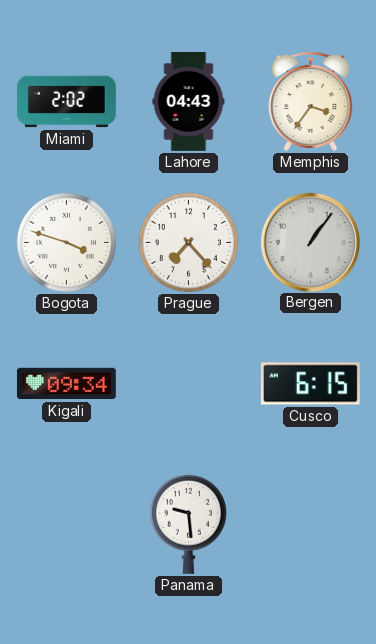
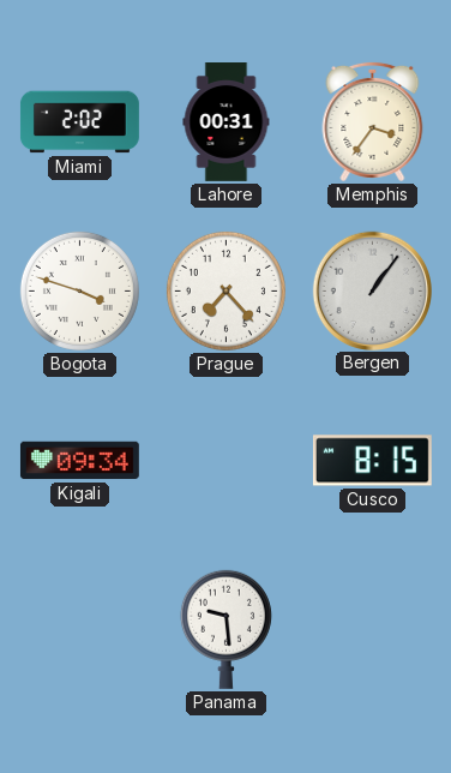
Lahore: 04:43 -> 00:31 (227, 122)
Cusco: 6:15 -> 8:15 (372, 461)
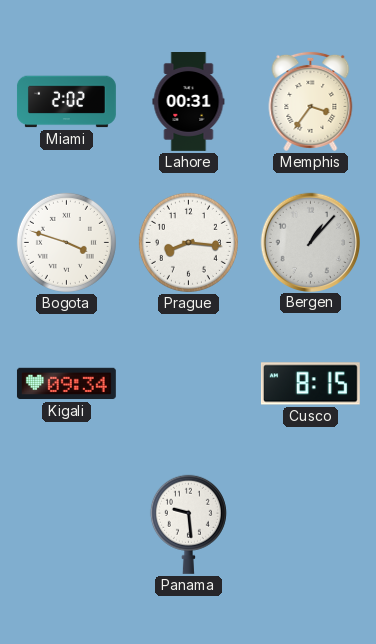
Prague: 7:23 -> 8:16 (188, 242)
Bergen: 1:06 -> 1:07 (310, 242)
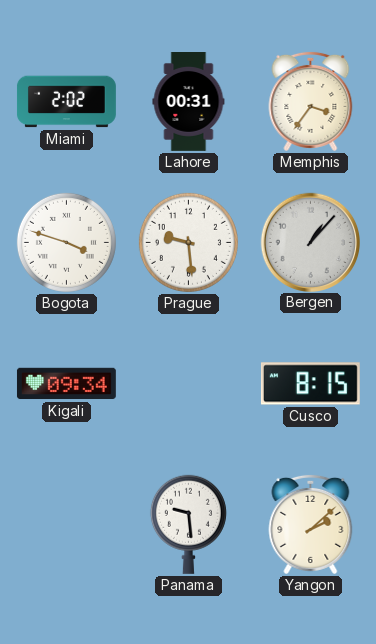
Prague: 8:16 -> 9:29 (188, 242)
Yangon: none -> 2:08 (311, 524)
